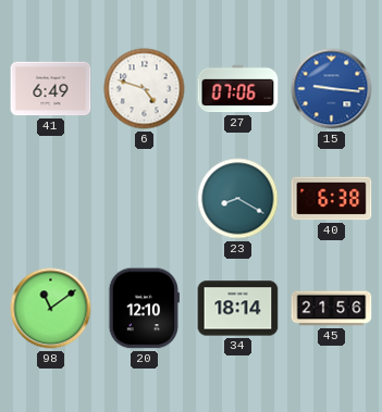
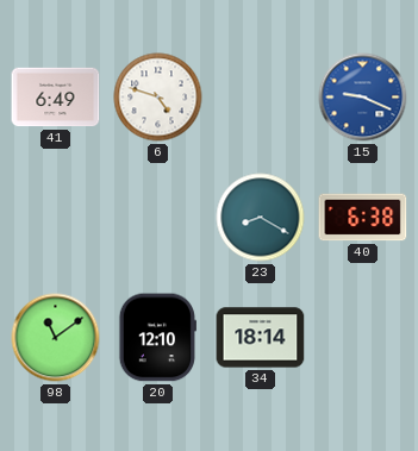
27: 07:06 -> none (238, 89)
15: 9:16 -> 9:19 (363, 98)
45: 21:56 -> none (332, 309)
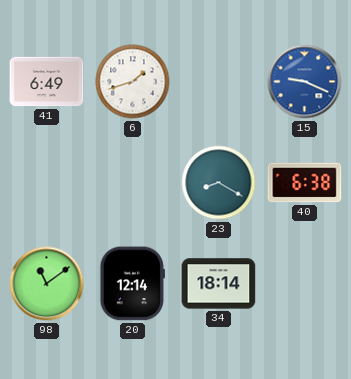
6: 4:48 -> 1:42 (133, 82)
20: 12:10 -> 12:14 (132, 284)
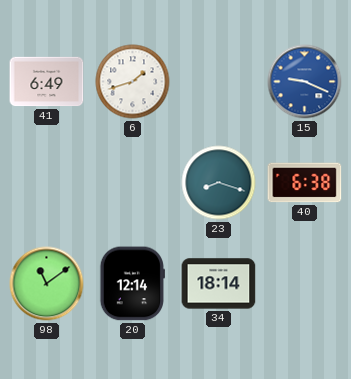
23: 8:20 -> 8:18 (219, 183)
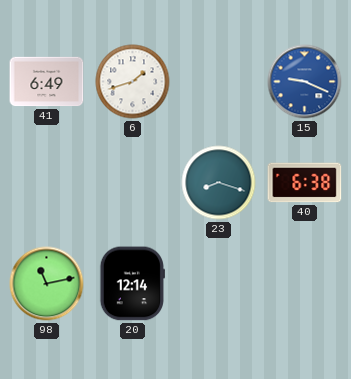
98: 11:09 -> 11:13 (47, 284)
34: 18:14 -> none (219, 284)
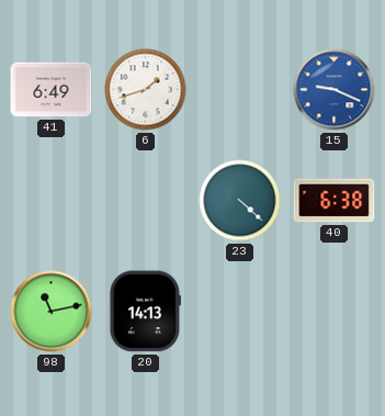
23: 8:18 -> 4:22 (240, 201)
20: 12:14 -> 14:13 (145, 312)
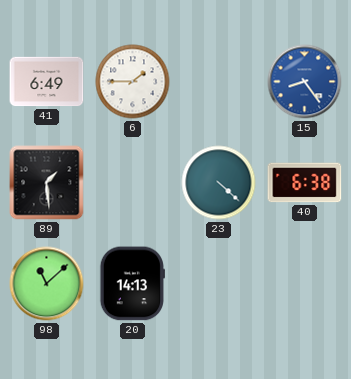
6: 1:42 -> 1:45 (133, 82)
15: 9:19 -> 8:24 (305, 82)
89: none -> 1:29 (47, 183)
98: 11:13 -> 11:08 (47, 284)
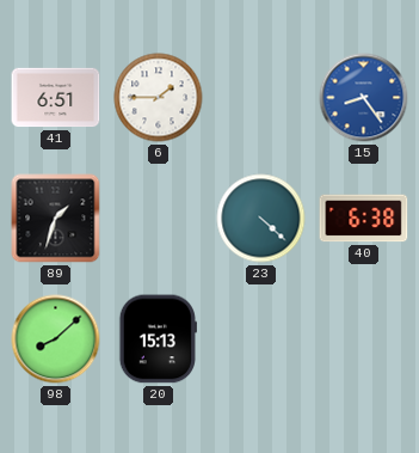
41: 6:49 -> 6:51 (56, 98)
89: 1:29 -> 1:33 (56, 219)
98: 11:08 -> 8:08 (56, 339)
20: 14:13 -> 15:13 (158, 339)
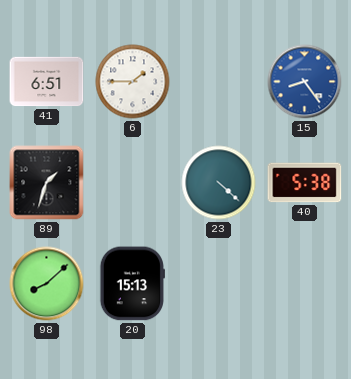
40: 6:38 -> 5:38 (305, 183)
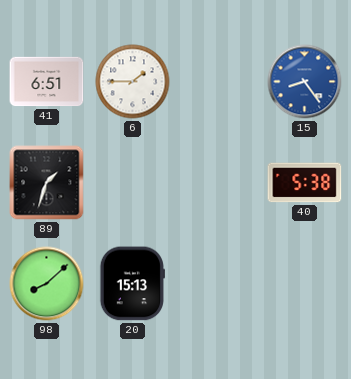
23: 4:22 -> none (219, 183)
